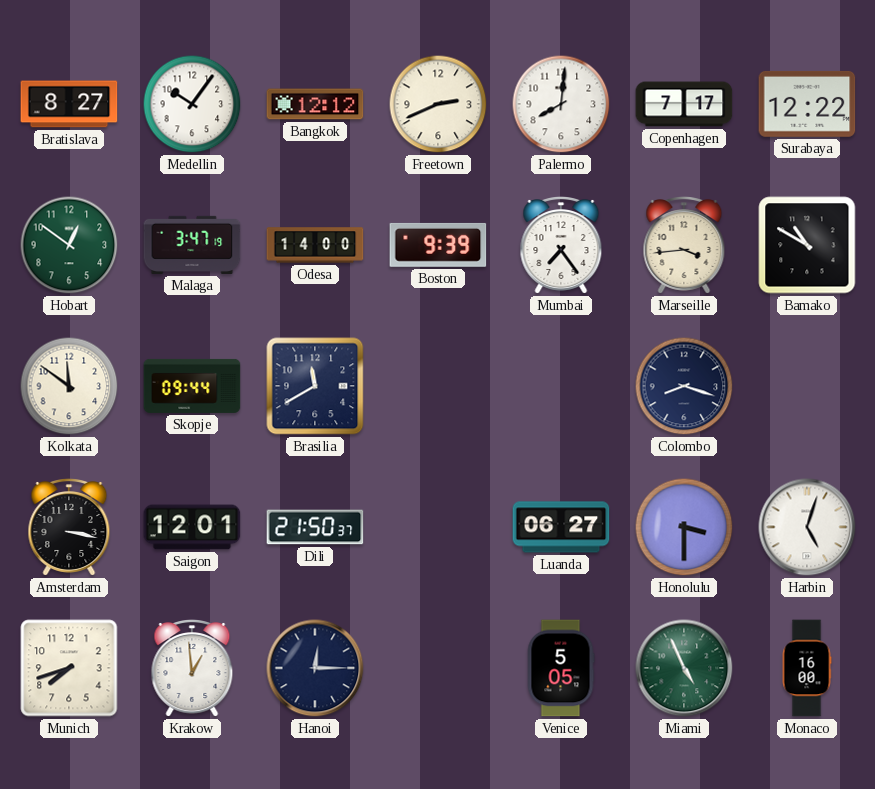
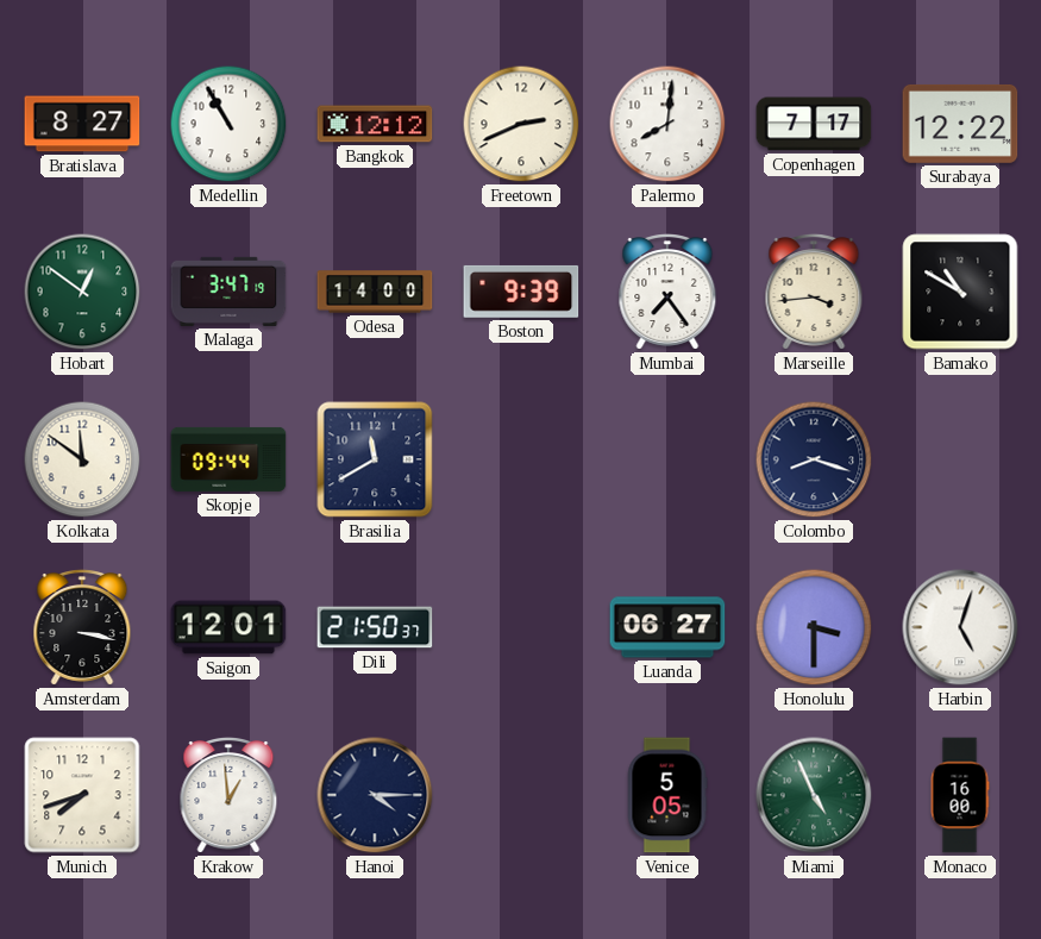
Medellin: 10:06 -> 10:55 (228, 124)
Hanoi: 12:15 -> 4:15 (375, 795)
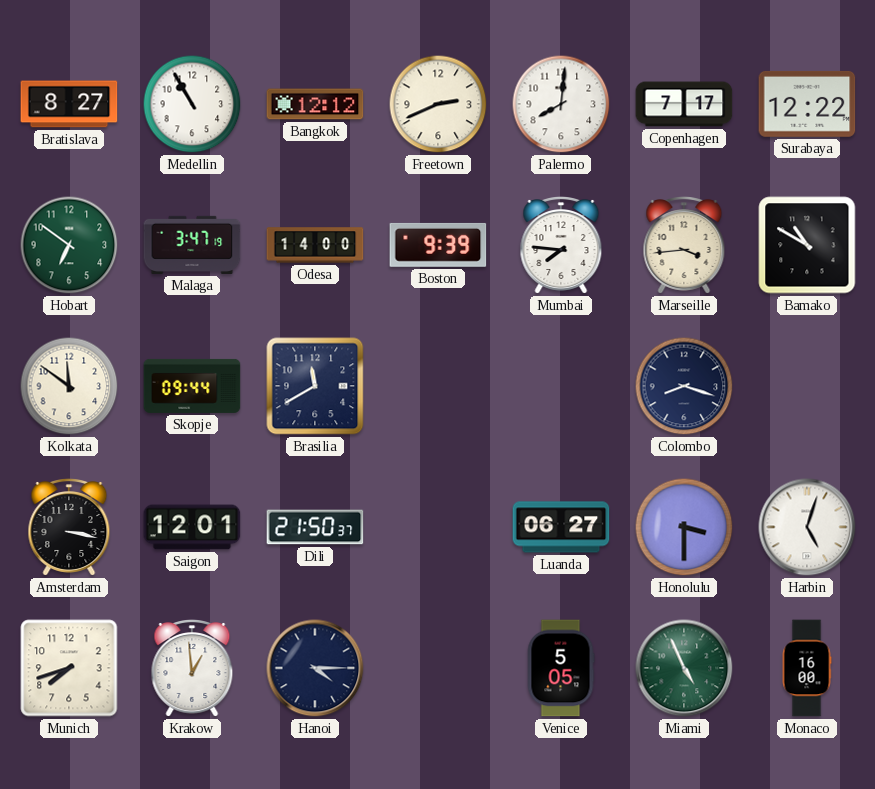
Hobart: 12:51 -> 6:51 (69, 245)
Mumbai: 7:24 -> 7:46 (561, 246)
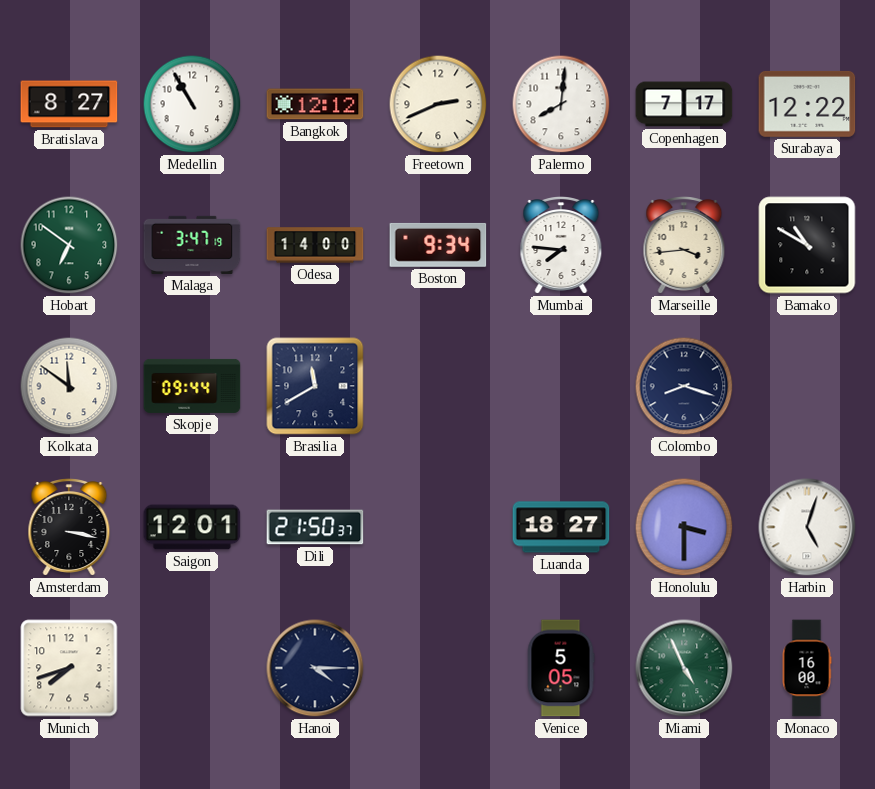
Boston: 9:39 -> 9:34 (438, 245)
Luanda: 06:27 -> 18:27 (561, 527)
Krakow: 12:59 -> none (192, 669)
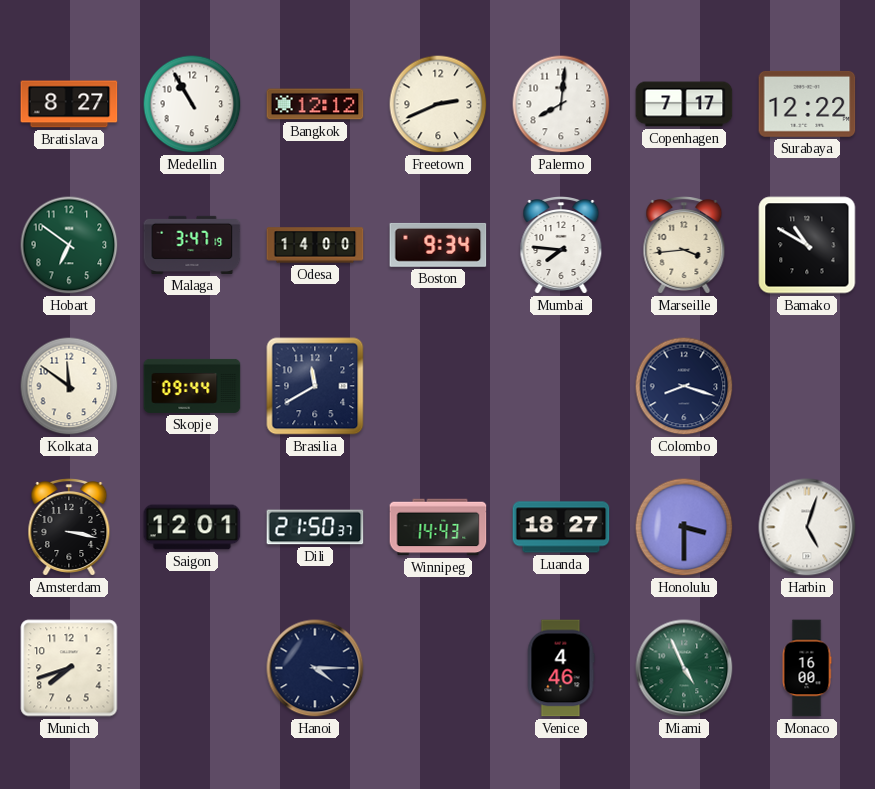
Winnipeg: none -> 14:43 (438, 527)
Venice: 5:05 -> 4:46 (561, 668)
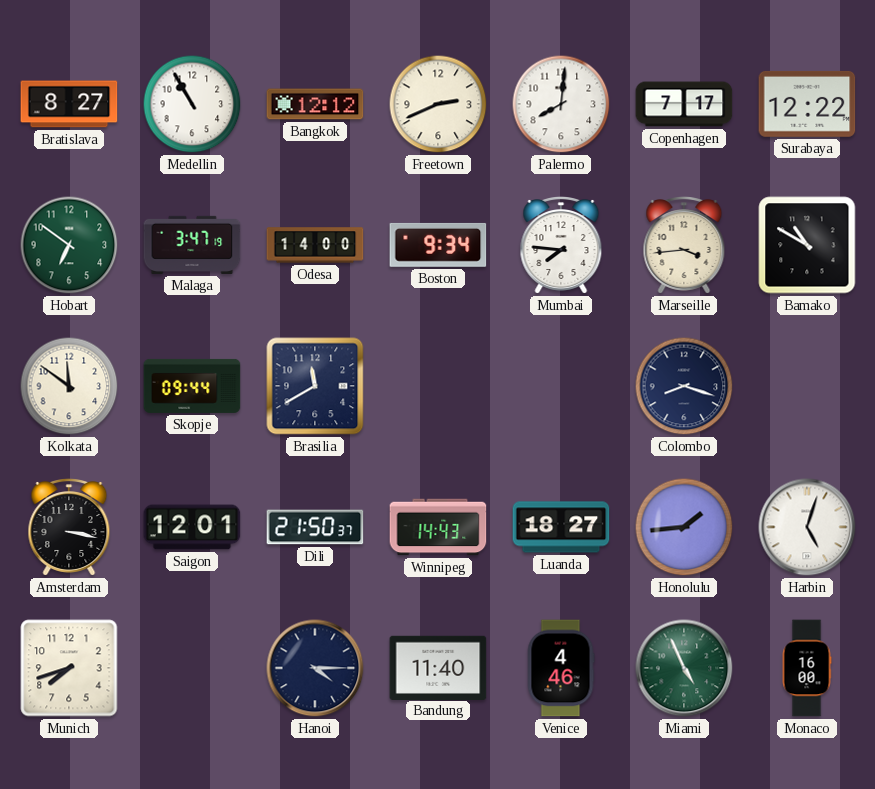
Honolulu: 3:30 -> 1:44 (684, 527)
Bandung: none -> 11:40 (438, 667)
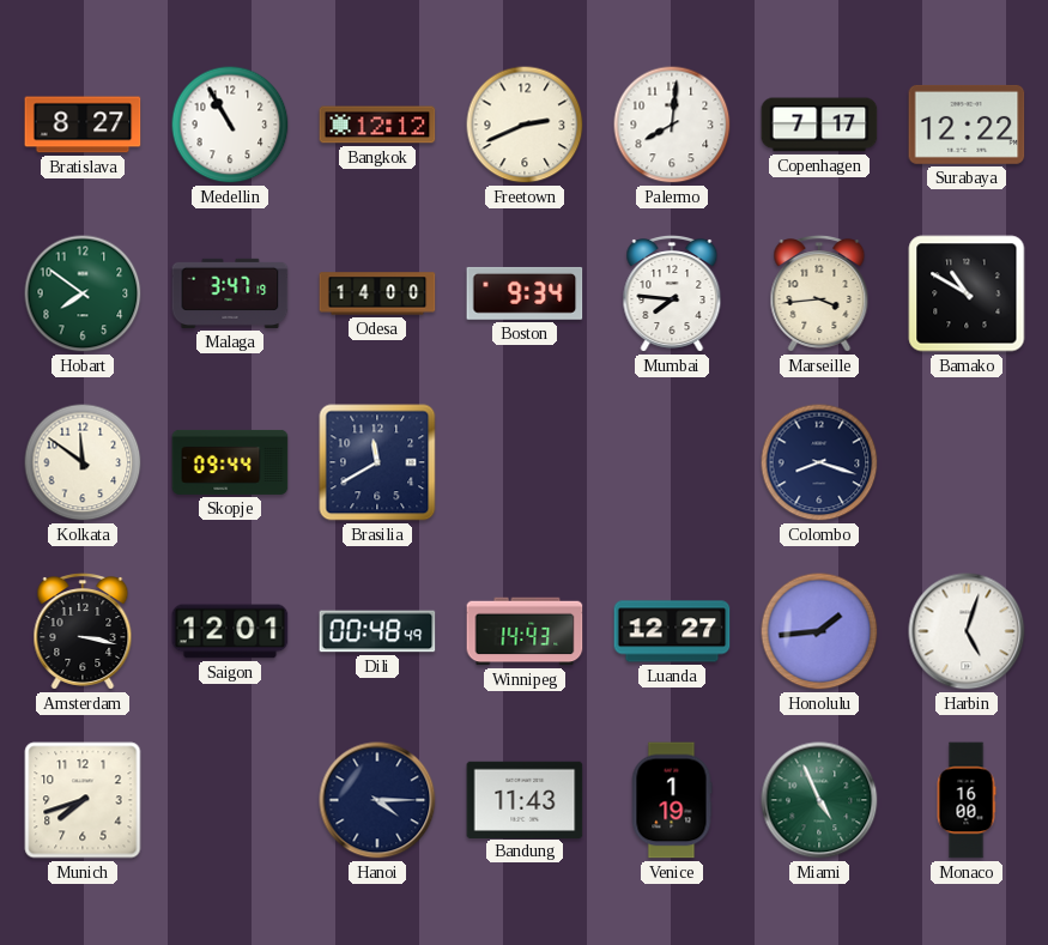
Hobart: 6:51 -> 7:51 (83, 293)
Dili: 21:50 -> 00:48 (377, 631)
Luanda: 18:27 -> 12:27 (672, 631)
Bandung: 11:40 -> 11:43 (525, 799)
Venice: 4:46 -> 1:19 (672, 800)
